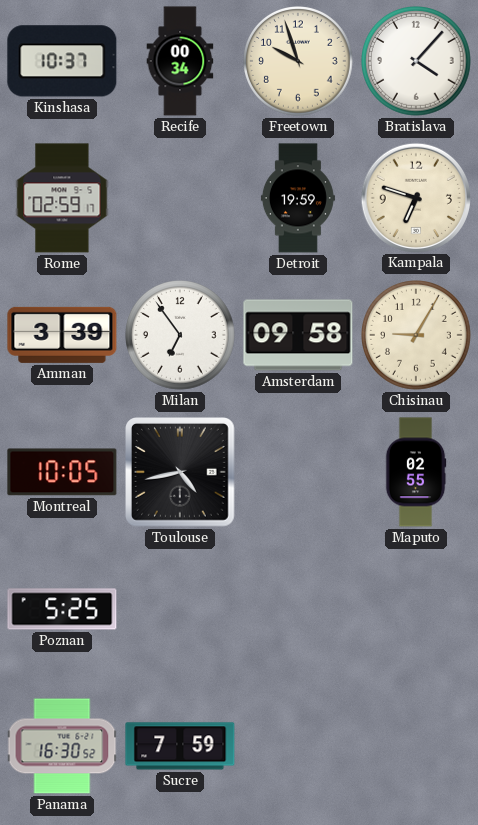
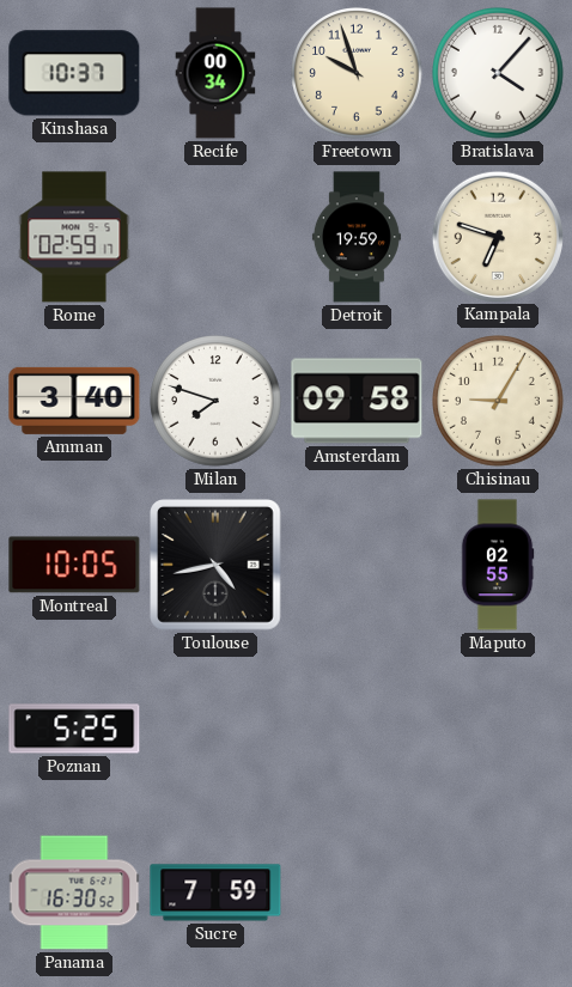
Amman: 3:39 -> 3:40 (74, 401)
Milan: 6:54 -> 7:48 (217, 402)
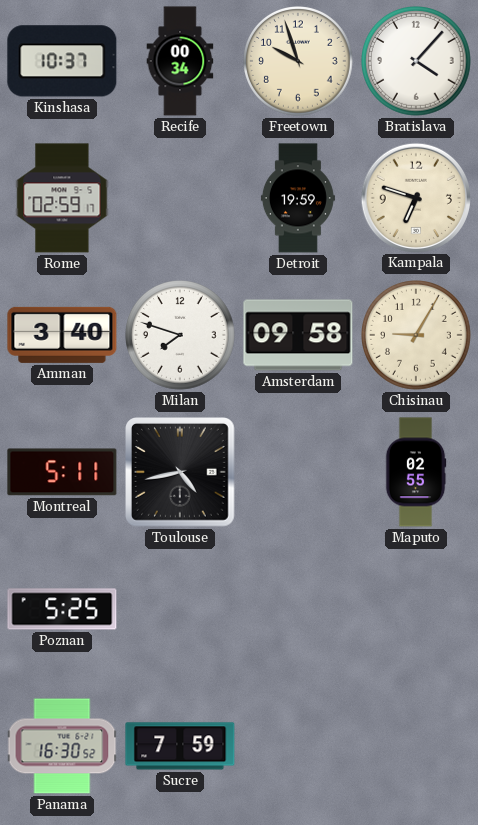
Montreal: 10:05 -> 5:11 (62, 472)
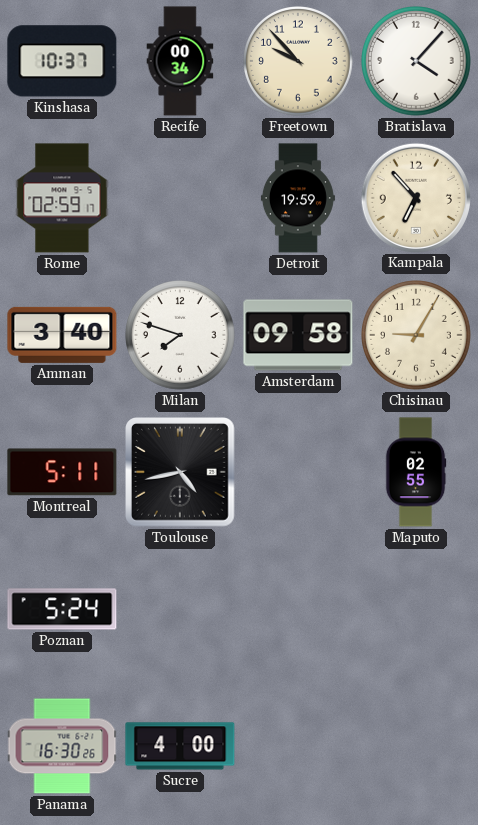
Freetown: 9:57 -> 9:53 (299, 62)
Kampala: 6:48 -> 6:53 (415, 197)
Poznan: 5:25 -> 5:24 (62, 609)
Panama: 16:30:52 -> 16:30:26 (62, 746)
Sucre: 7:59 -> 4:00 (180, 746)
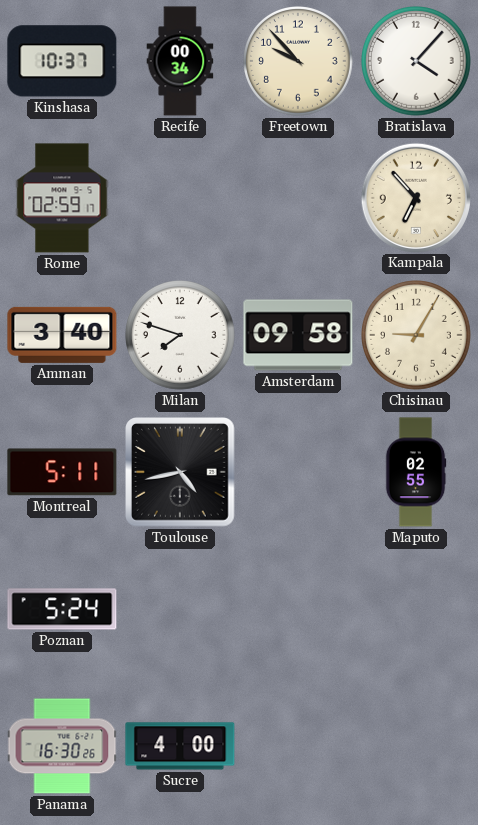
Detroit: 19:59 -> none (298, 198)
